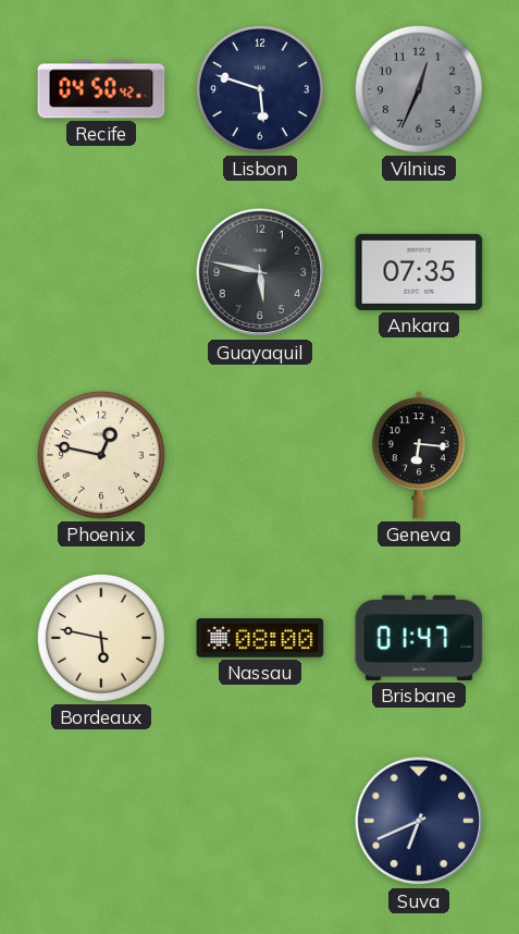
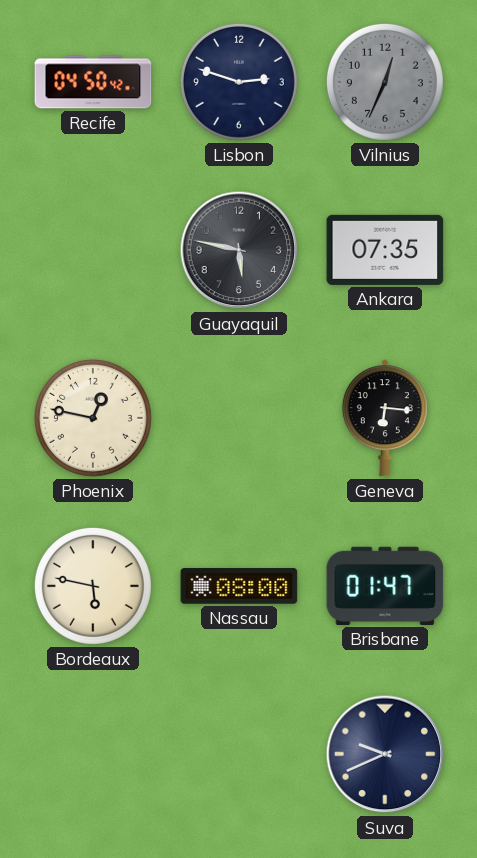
Lisbon: 5:48 -> 2:48 (239, 82)
Suva: 6:41 -> 9:41 (385, 754)
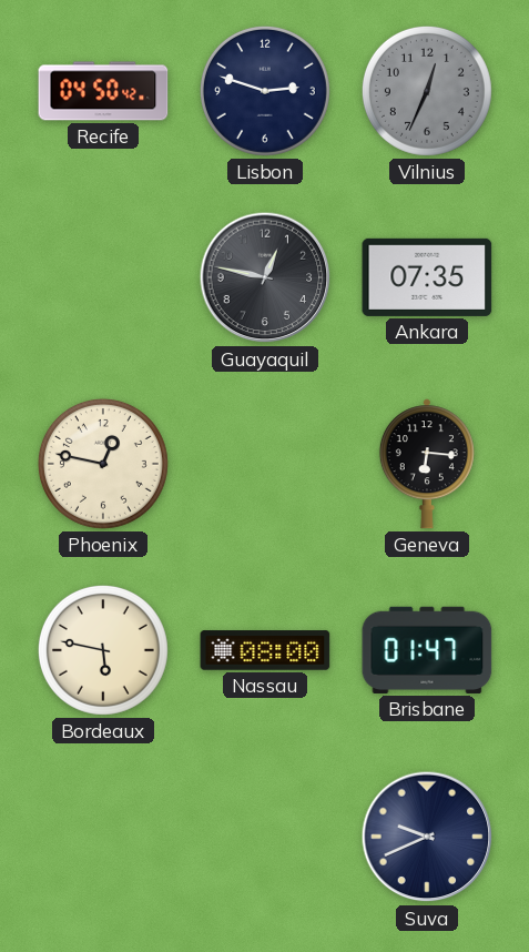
Guayaquil: 5:47 -> 12:47 (265, 277)
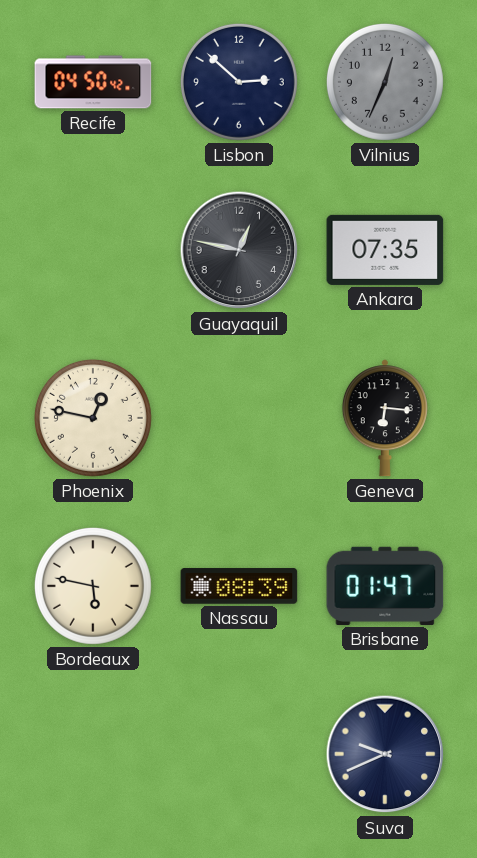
Lisbon: 2:48 -> 2:52 (239, 82)
Nassau: 08:00 -> 08:39 (239, 586)
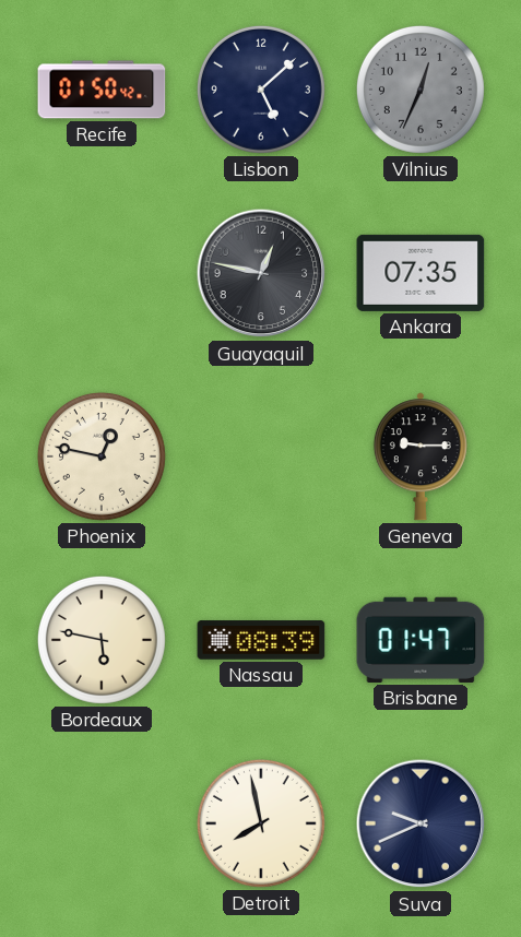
Recife: 04:50 -> 01:50 (102, 90)
Lisbon: 2:52 -> 5:08 (261, 90)
Geneva: 6:16 -> 9:15 (421, 456)
Detroit: none -> 7:58 (261, 823)
